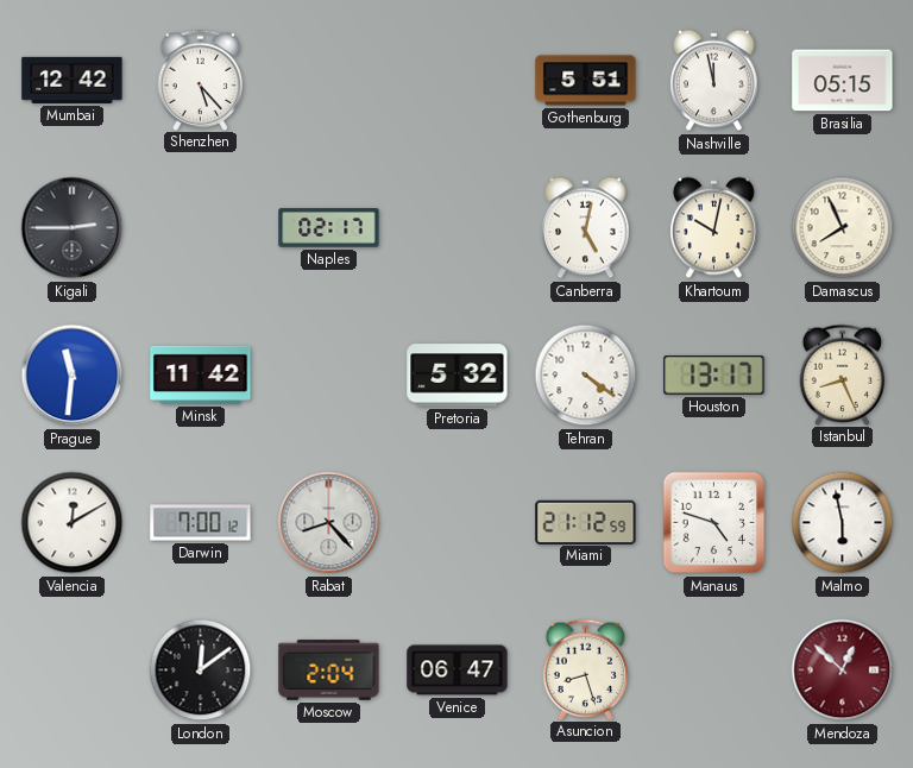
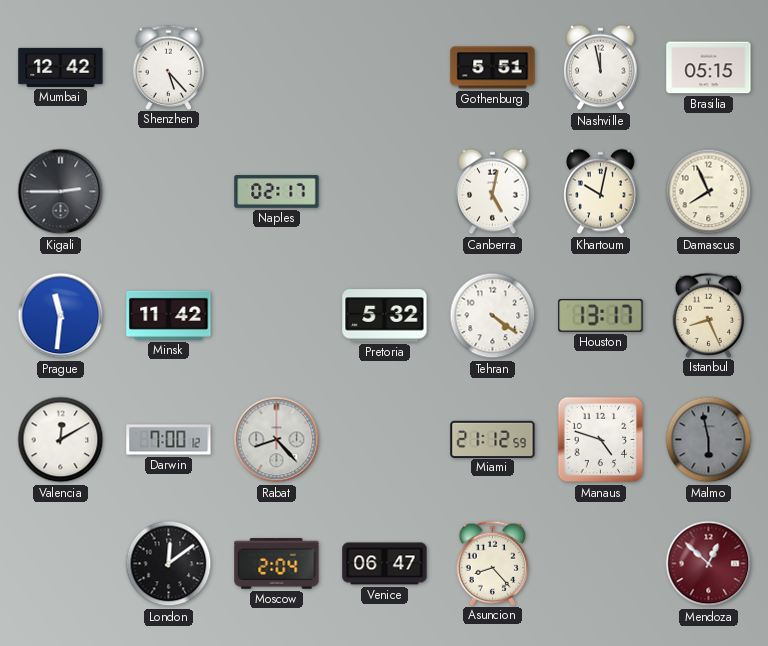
Malmo dial: white -> grey (709, 440)
Asuncion: 8:27 -> 8:23 (493, 563)
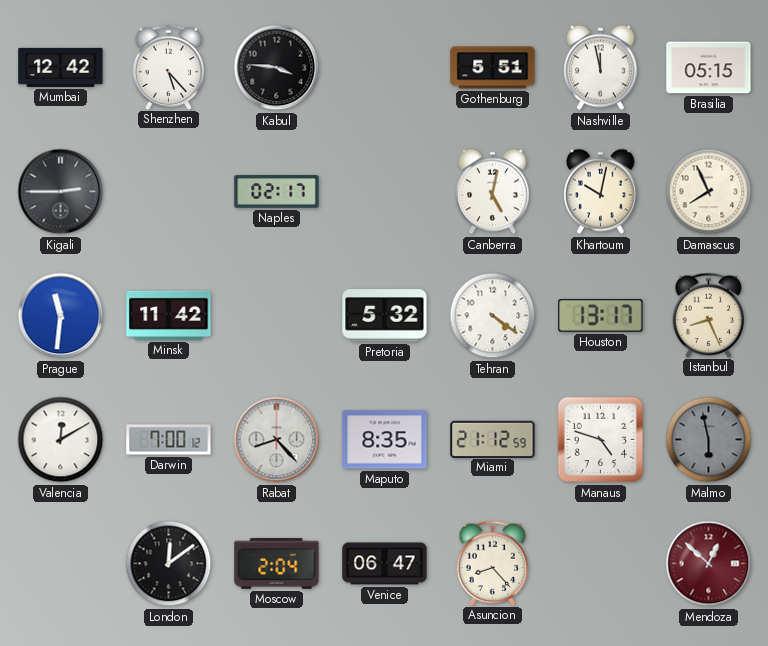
Kabul: none -> 3:46 (277, 68)
Maputo: none -> 8:35 (385, 440)
